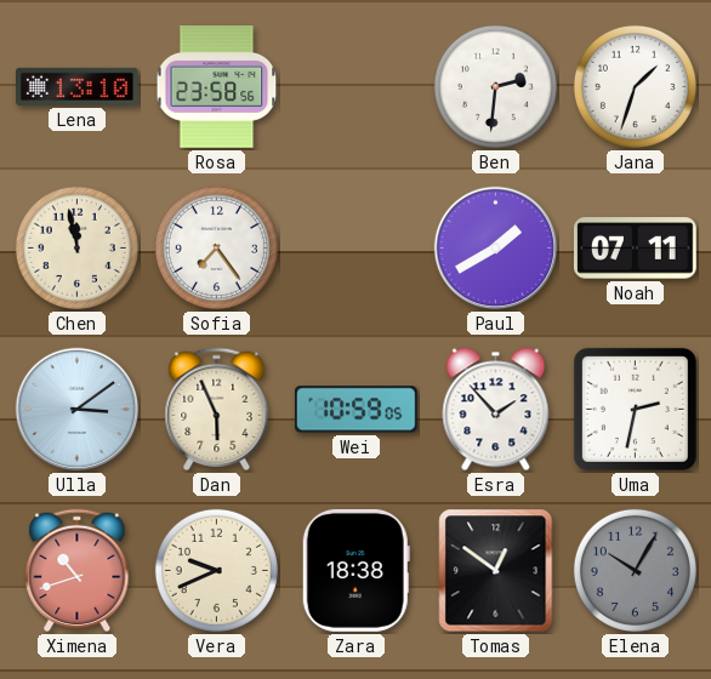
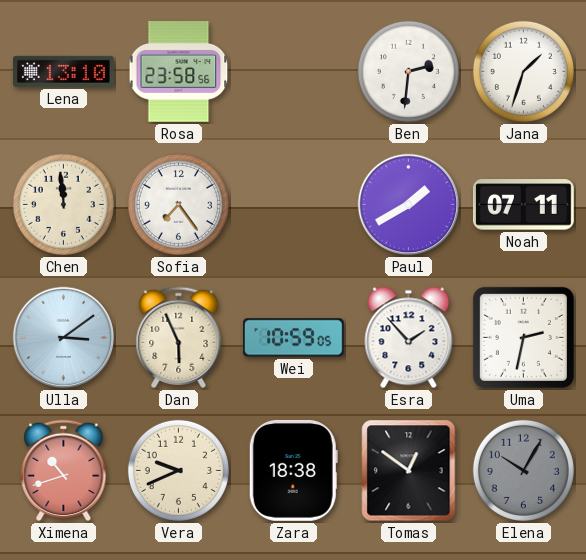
Chen: 11:58 -> 11:59 (63, 204)
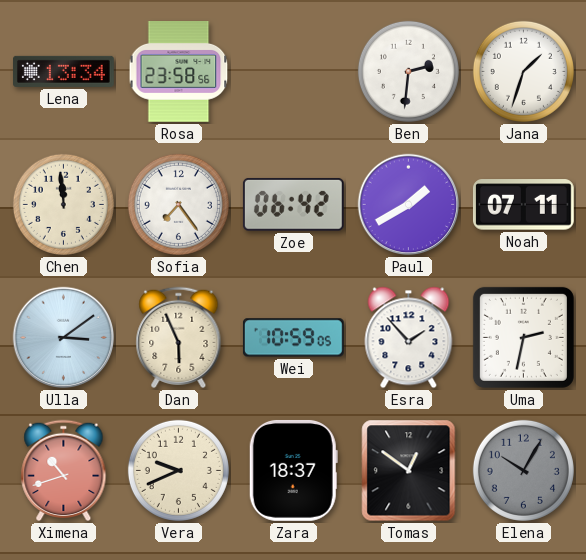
Lena: 13:10 -> 13:34 (64, 71)
Zoe: none -> 06:42 (293, 204)
Zara: 18:38 -> 18:37 (293, 470)
